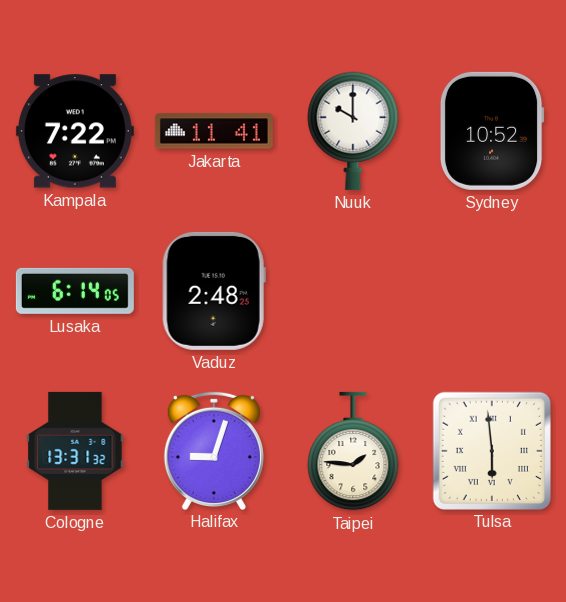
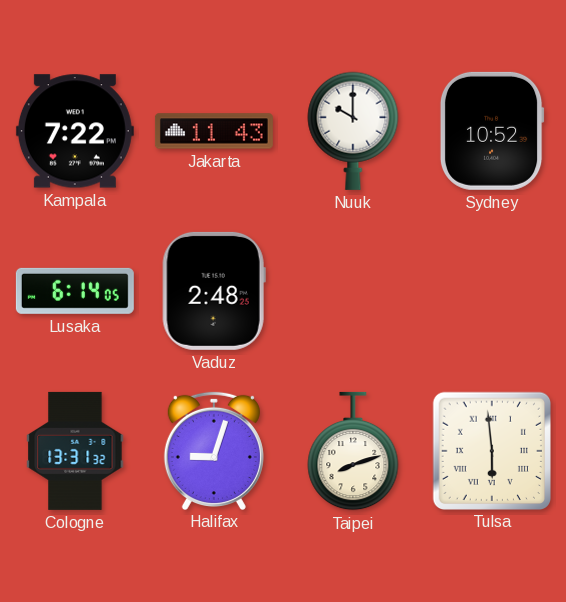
Jakarta: 11:41 -> 11:43 (214, 131)
Taipei: 1:46 -> 8:12 (353, 451)
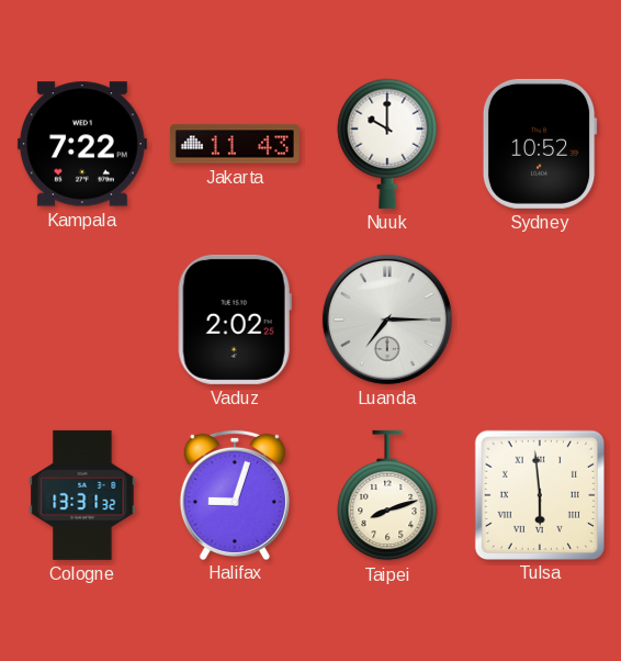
Lusaka: 6:14 -> none (75, 291)
Vaduz: 2:48 -> 2:02 (235, 320)
Luanda: none -> 7:15 (387, 320)
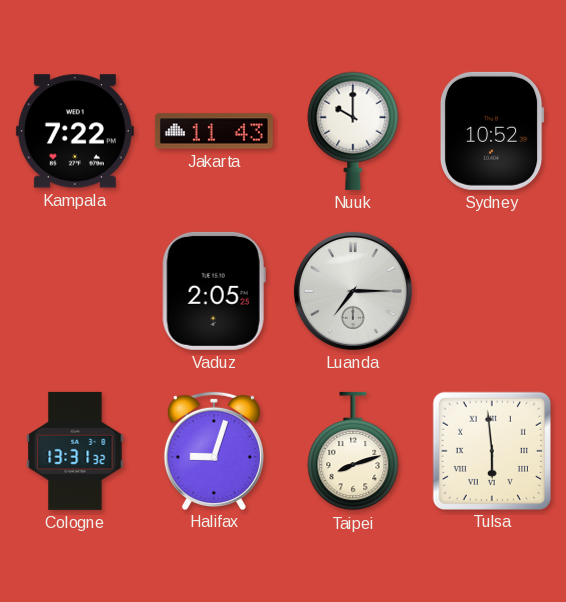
Vaduz: 2:02 -> 2:05 (214, 291)
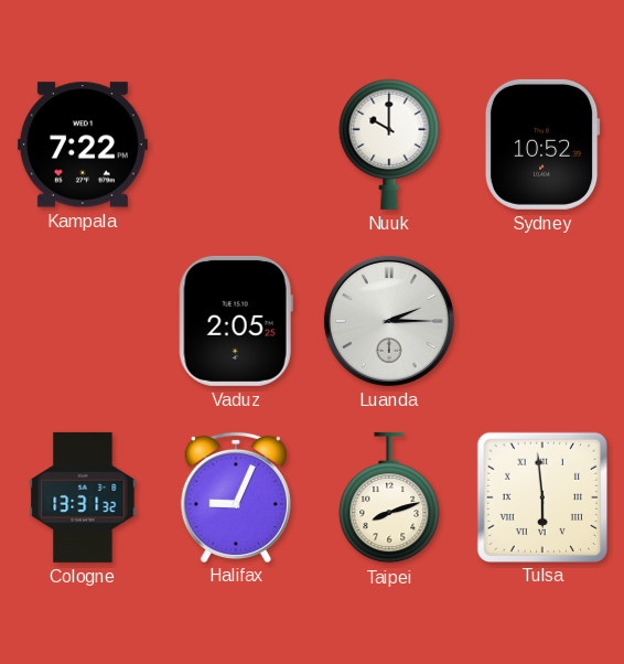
Jakarta: 11:43 -> none (214, 131)
Luanda: 7:15 -> 2:15 (389, 321)
Halifax: 9:03 -> 9:04 (236, 496)
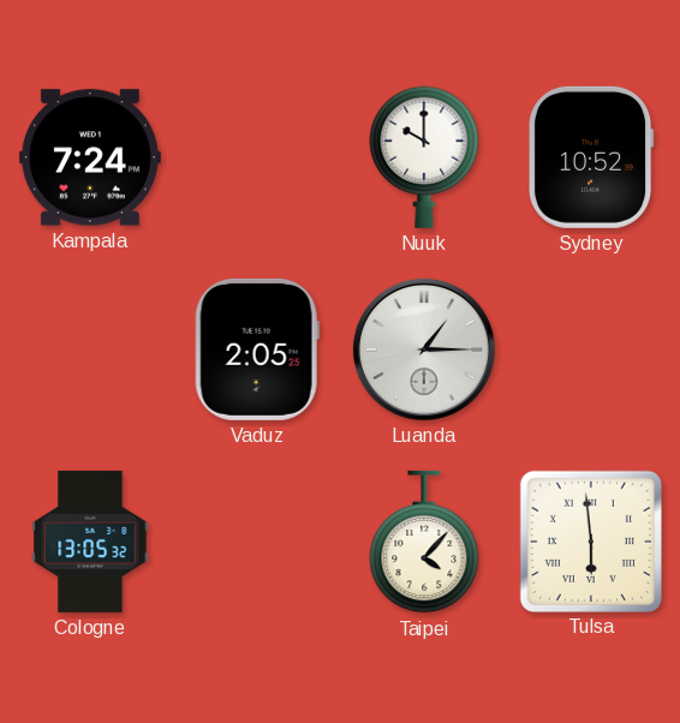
Kampala: 7:22 -> 7:24 (90, 157)
Luanda: 2:15 -> 1:15 (424, 349)
Cologne: 13:31 -> 13:05 (90, 542)
Halifax: 9:04 -> none (236, 496)
Taipei: 8:12 -> 4:07 (424, 542)
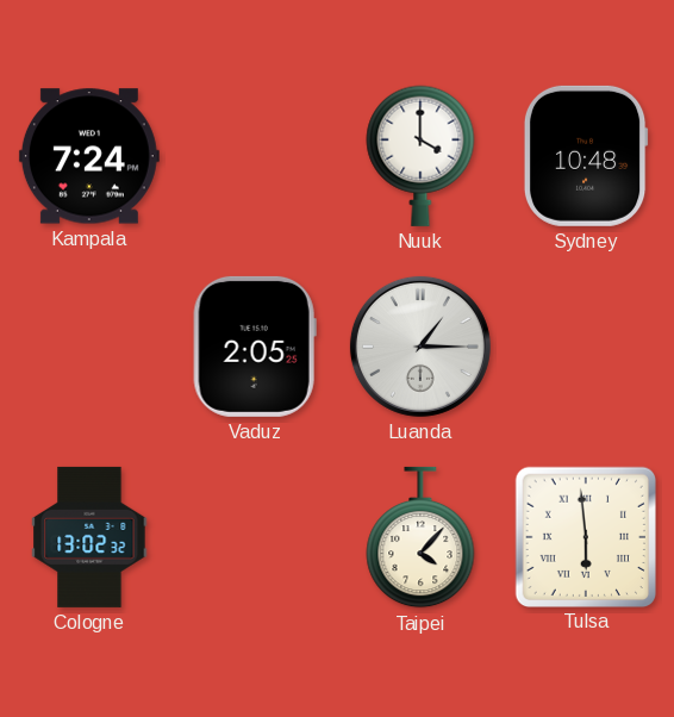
Nuuk: 10:00 -> 4:00 (420, 156)
Sydney: 10:52 -> 10:48 (586, 156)
Cologne: 13:05 -> 13:02 (89, 537)
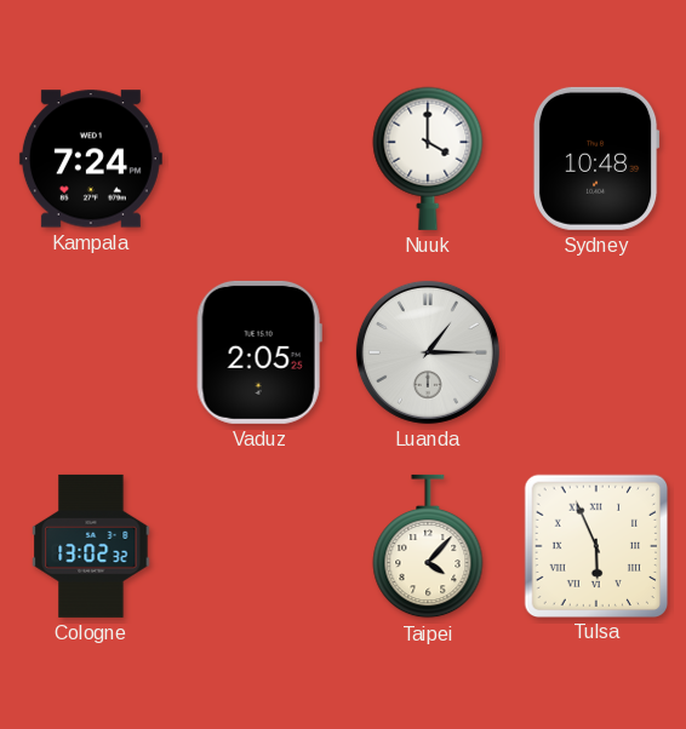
Tulsa: 5:59 -> 5:56 (595, 545)
